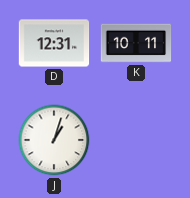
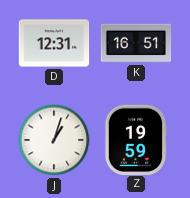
K: 10:11 -> 16:51 (136, 43)
Z: none -> 19:59 (136, 139)
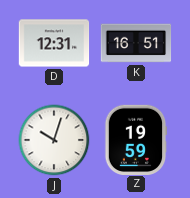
J: 1:03 -> 10:03 (54, 140)
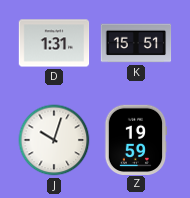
D: 12:31 -> 1:31 (54, 43)
K: 16:51 -> 15:51 (136, 43)
